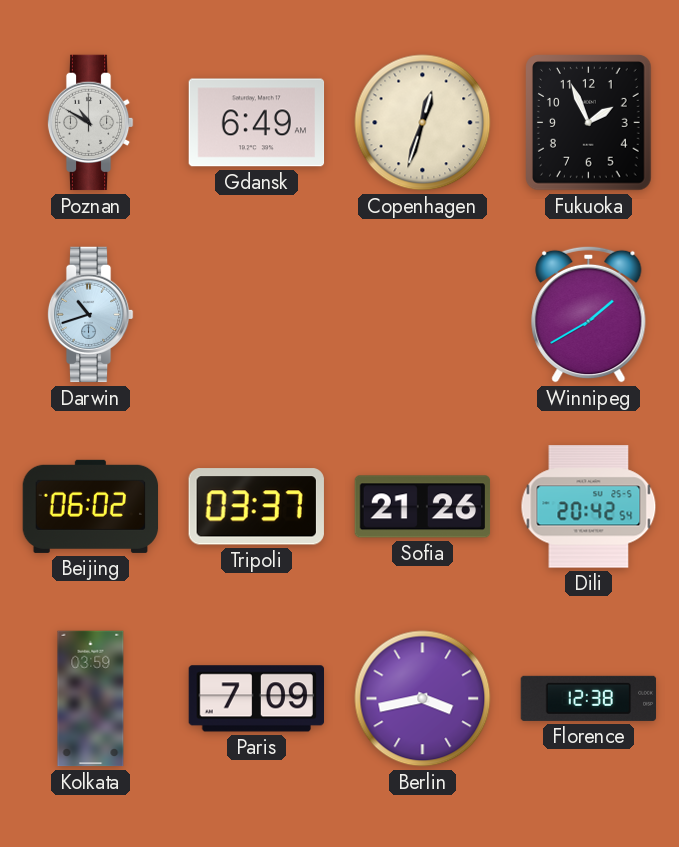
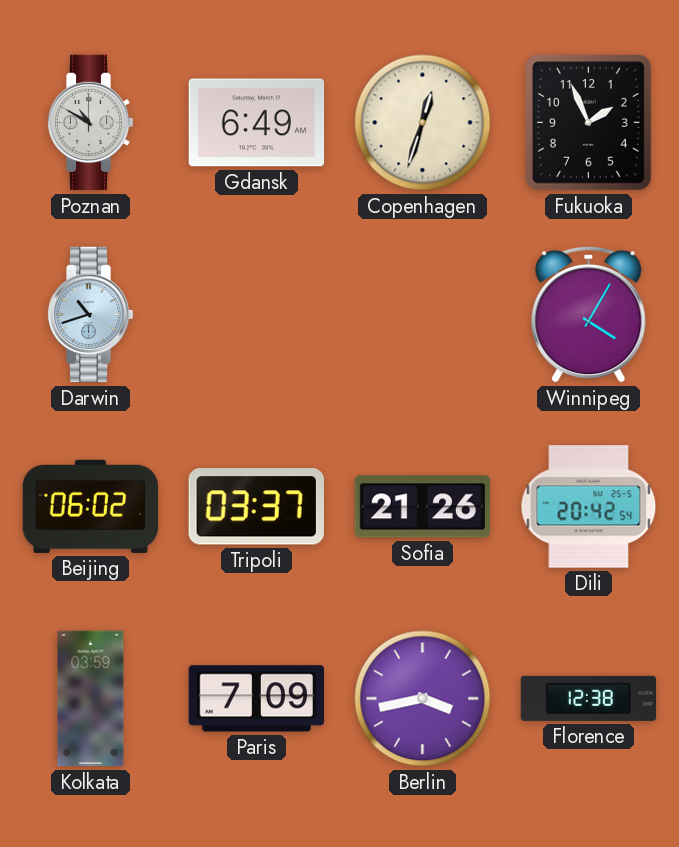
Winnipeg: 1:40 -> 4:05 (589, 314)
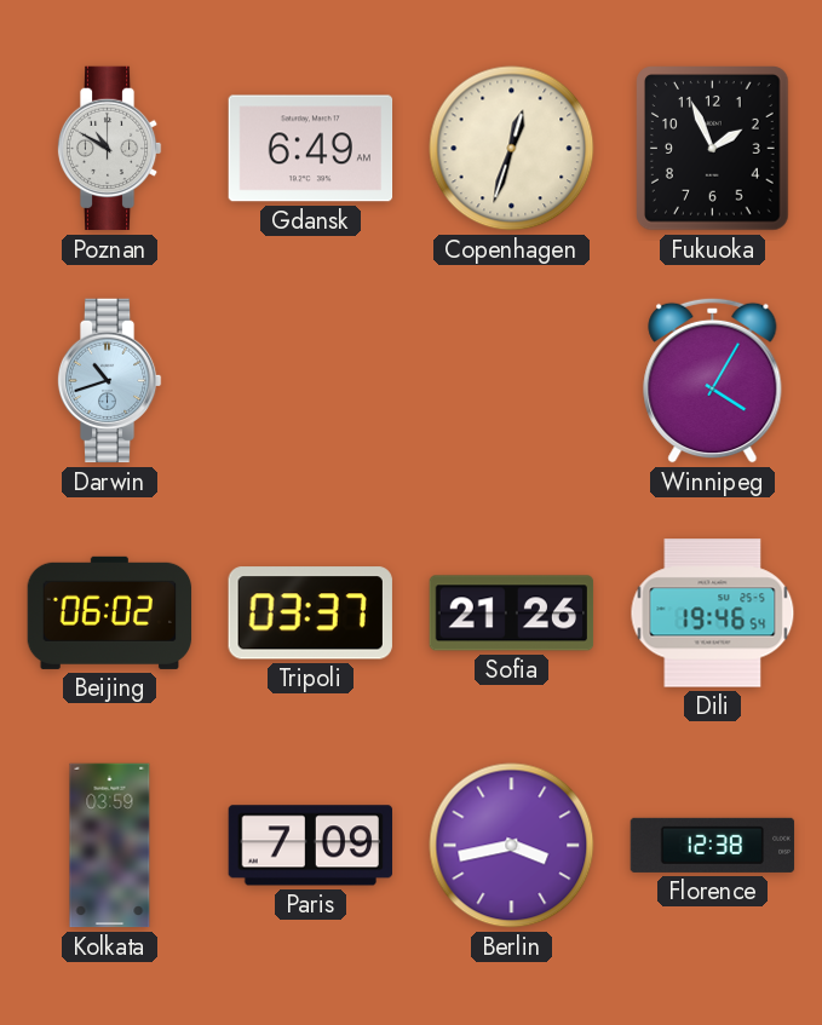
Dili: 20:42 -> 19:46 (713, 614)
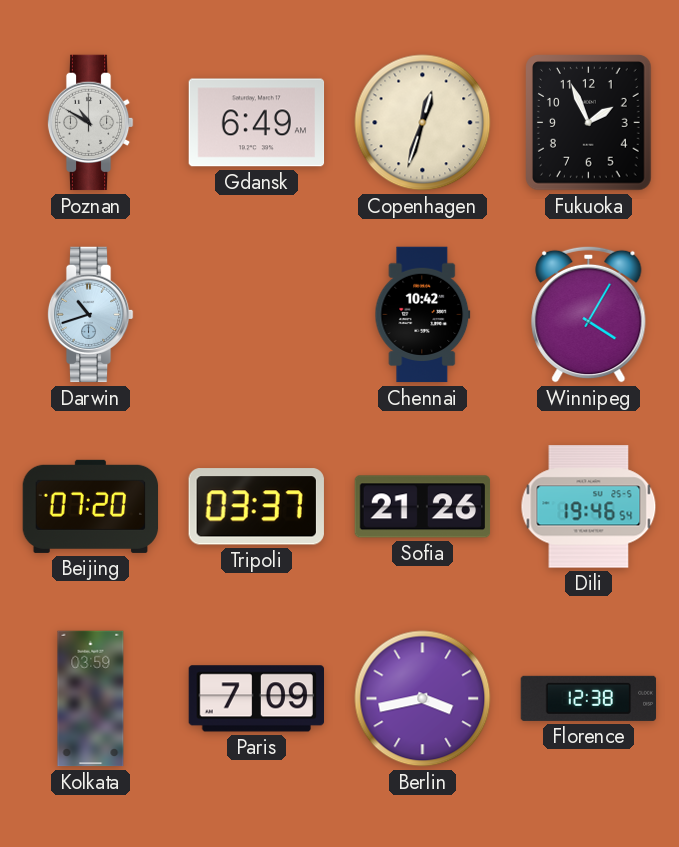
Chennai: none -> 10:42 (423, 315)
Beijing: 06:02 -> 07:20 (91, 506)
